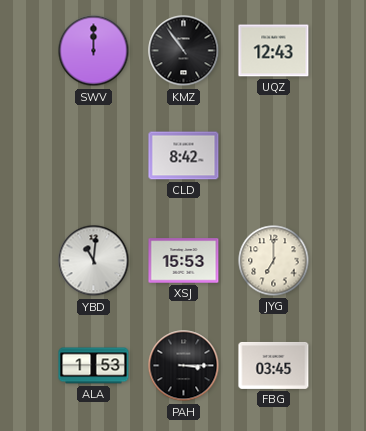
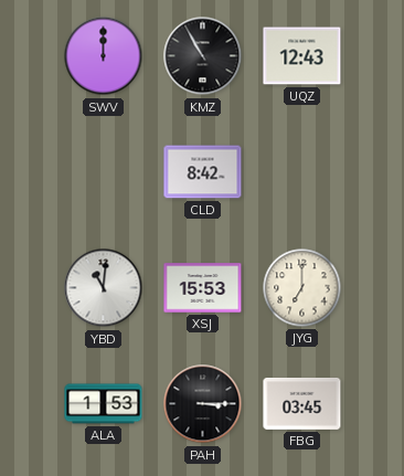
KMZ: 10:54 -> 10:55 (203, 56)
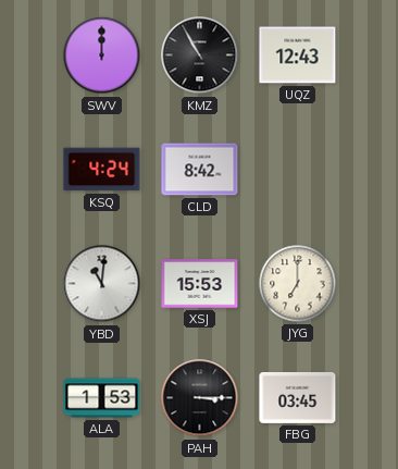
KSQ: none -> 4:24 (102, 170)
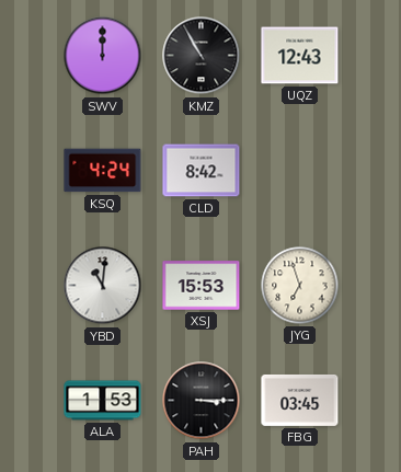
JYG: 7:00 -> 6:57 (300, 286)
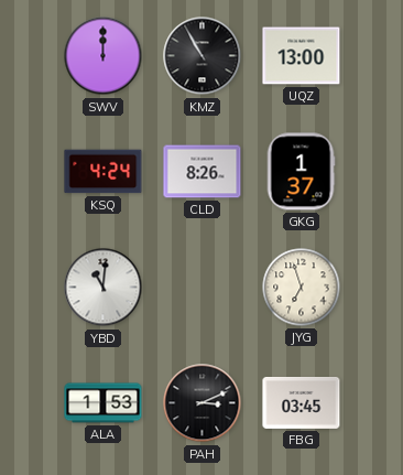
UQZ: 12:43 -> 13:00 (302, 56)
CLD: 8:42 -> 8:26 (203, 172)
GKG: none -> 1:37 (301, 172)
XSJ: 15:53 -> none (202, 286)
PAH: 3:15 -> 3:11 (203, 403)
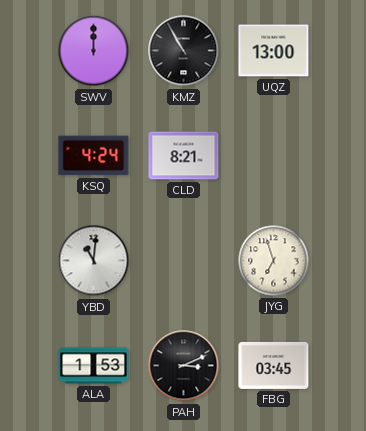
CLD: 8:26 -> 8:21 (184, 156)
GKG: 1:37 -> none (301, 172)
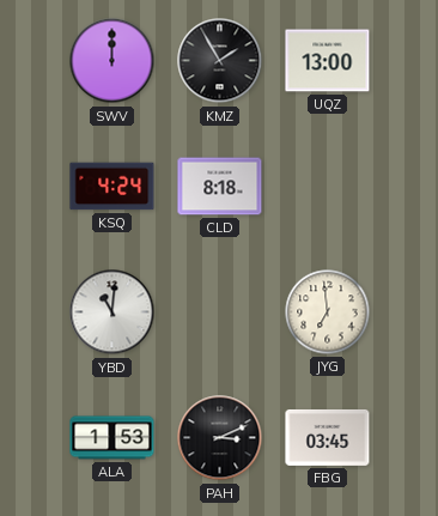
KMZ: 10:55 -> 1:55 (220, 61)
CLD: 8:21 -> 8:18 (220, 187)
JYG: 6:57 -> 6:59 (328, 312)
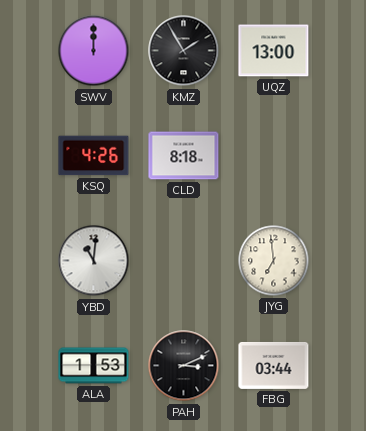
KSQ: 4:24 -> 4:26 (94, 156)
FBG: 03:45 -> 03:44 (274, 365)
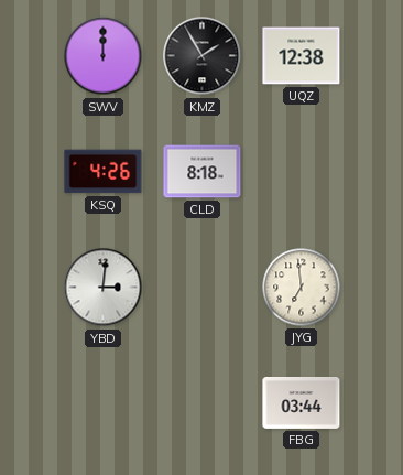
UQZ: 13:00 -> 12:38 (302, 56)
YBD: 11:01 -> 3:01 (104, 288)
ALA: 1:53 -> none (94, 366)
PAH: 3:11 -> none (184, 366)
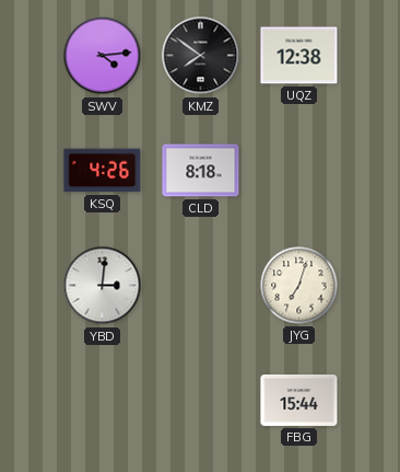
SWV: 12:00 -> 4:14 (103, 56)
KMZ: 1:55 -> 7:51 (201, 56)
JYG: 6:59 -> 7:03 (299, 286)
FBG: 03:44 -> 15:44 (299, 400)
